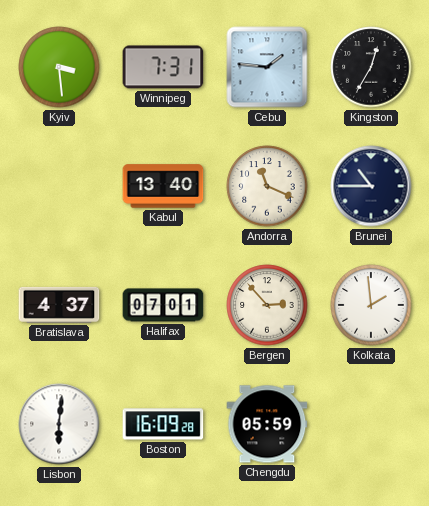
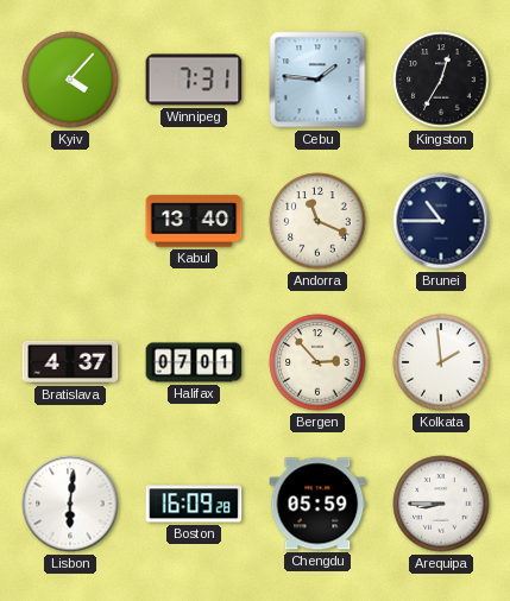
Kyiv: 3:29 -> 4:07 (70, 80)
Arequipa: none -> 8:45 (441, 504)
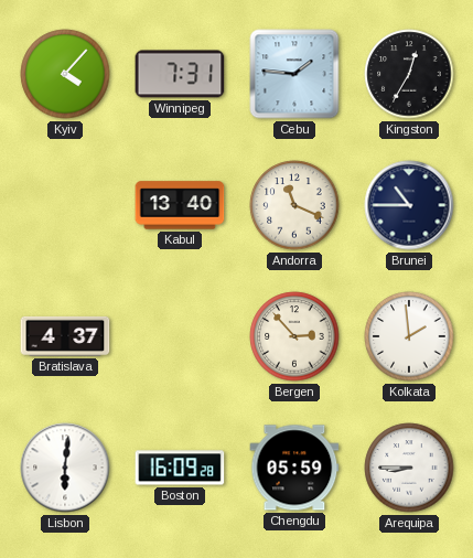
Halifax: 07:01 -> none (194, 362)
